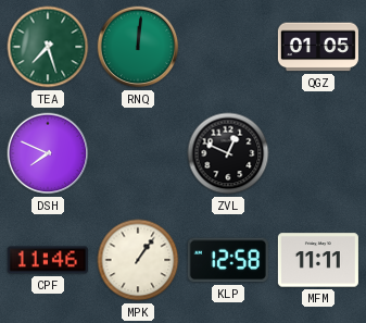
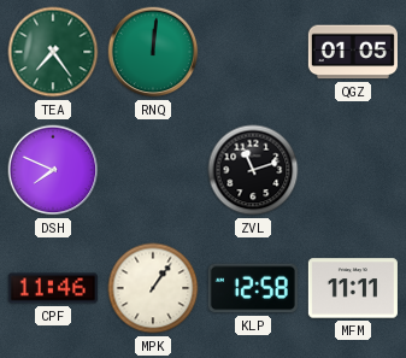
TEA: 7:27 -> 7:24 (53, 52)
ZVL: 12:49 -> 11:12 (253, 170)
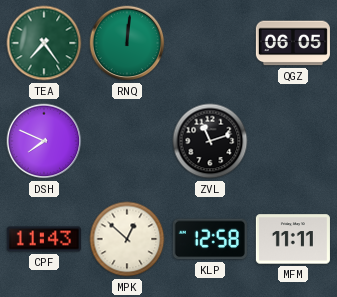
QGZ: 01:05 -> 06:05 (293, 43)
CPF: 11:46 -> 11:43 (44, 239)
MPK: 1:06 -> 12:52 (127, 239)
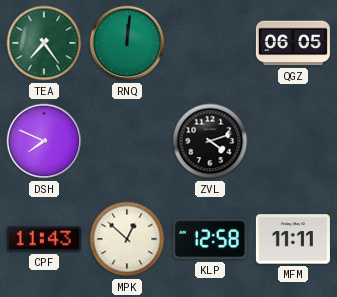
ZVL: 11:12 -> 4:12 (210, 141)
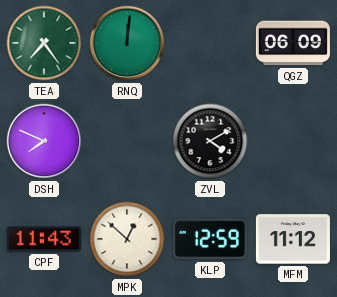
QGZ: 06:05 -> 06:09 (293, 43)
ZVL: 4:12 -> 4:10 (210, 141)
KLP: 12:58 -> 12:59 (210, 239)
MFM: 11:11 -> 11:12 (293, 239)
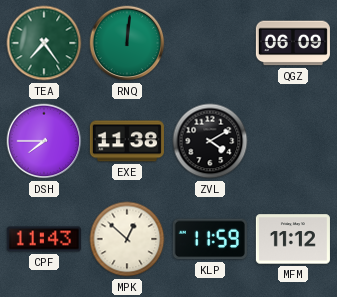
DSH: 7:49 -> 7:45 (44, 141)
EXE: none -> 11:38 (127, 141)
KLP: 12:59 -> 11:59 (210, 239)
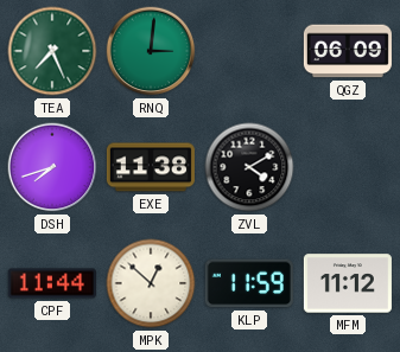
TEA: 7:24 -> 7:26 (52, 51)
RNQ: 12:01 -> 3:01 (151, 51)
DSH: 7:45 -> 7:42 (52, 167)
CPF: 11:43 -> 11:44 (52, 283)
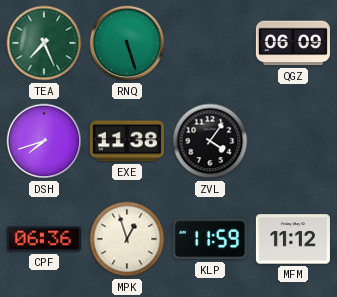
RNQ: 3:01 -> 5:27 (127, 43)
ZVL: 4:10 -> 4:06 (210, 141)
CPF: 11:44 -> 06:36 (44, 239)
MPK: 12:52 -> 12:57 (127, 239)
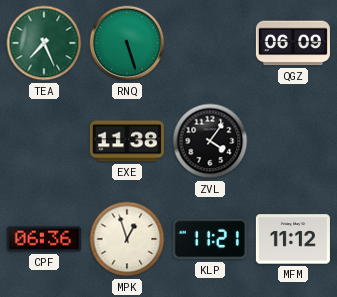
DSH: 7:42 -> none (44, 141)
KLP: 11:59 -> 11:21 (210, 239)
